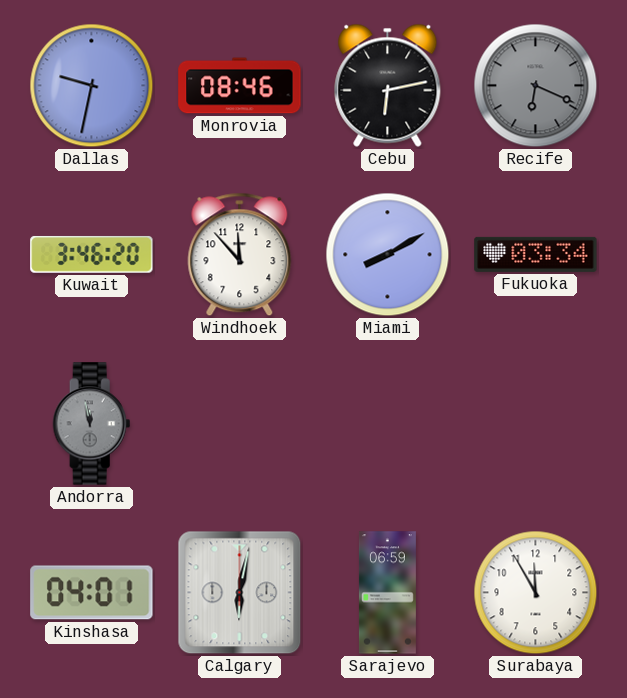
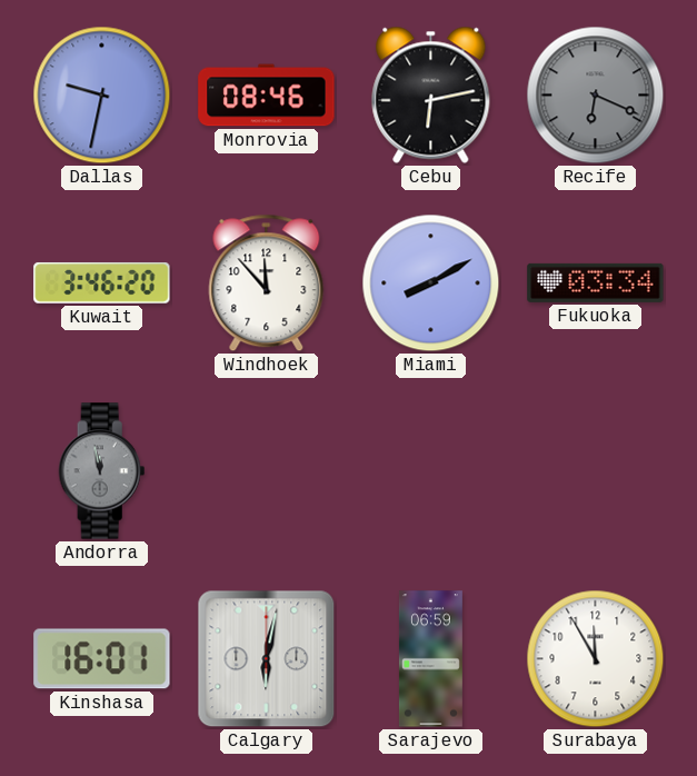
Kinshasa: 04:01 -> 16:01 (102, 659)
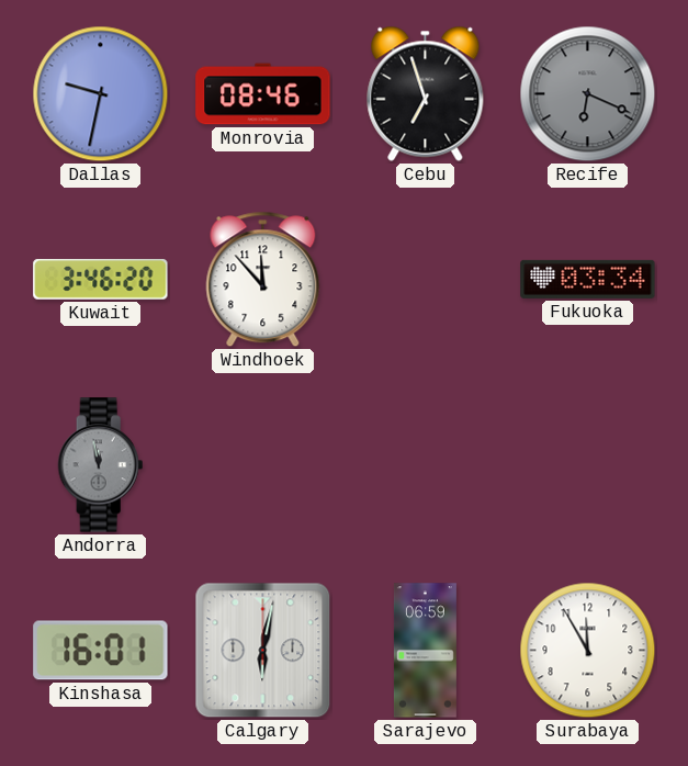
Cebu: 6:13 -> 6:57 (426, 93)
Miami: 8:10 -> none (431, 283)
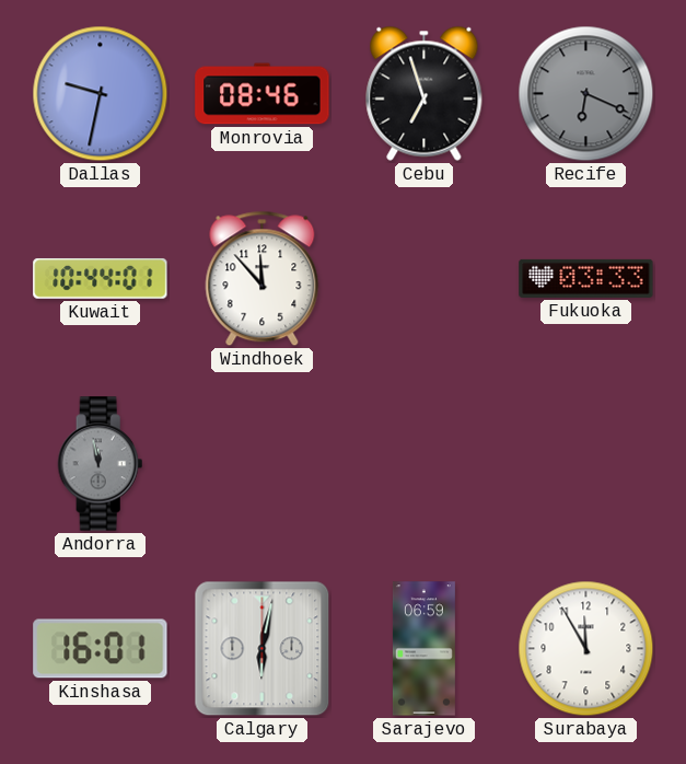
Kuwait: 3:46 -> 10:44 (101, 279)
Fukuoka: 03:34 -> 03:33 (586, 278)
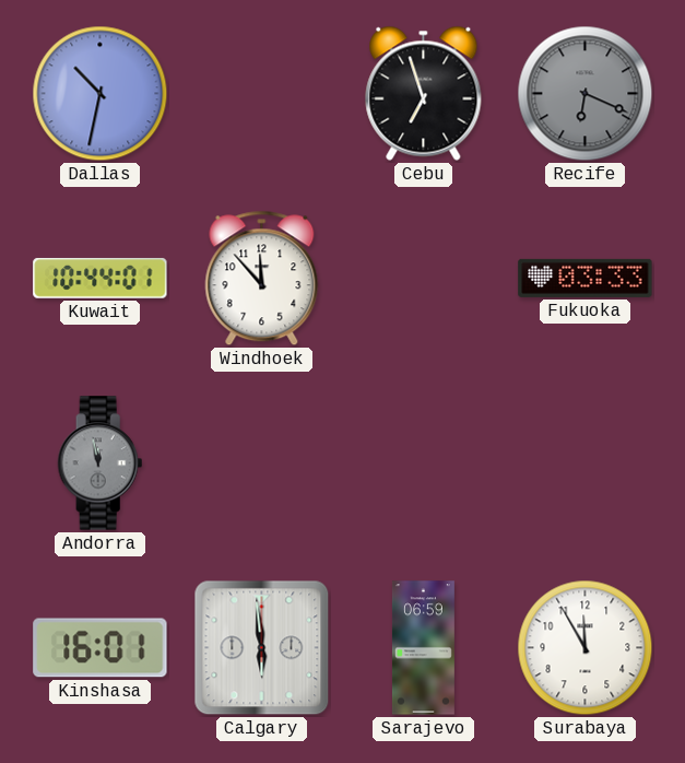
Dallas: 9:32 -> 10:32 (101, 94)
Monrovia: 08:46 -> none (263, 94)
Calgary: 6:02 -> 5:59 (262, 648)
